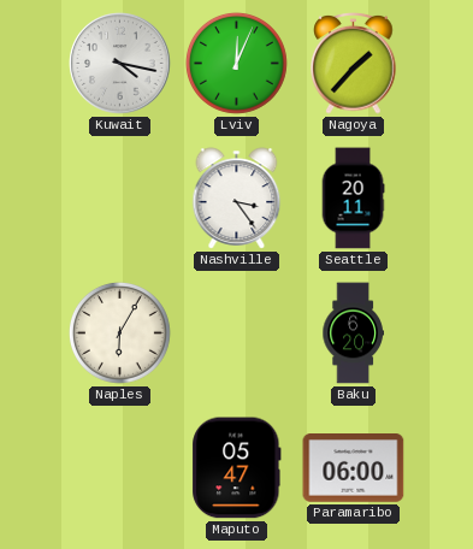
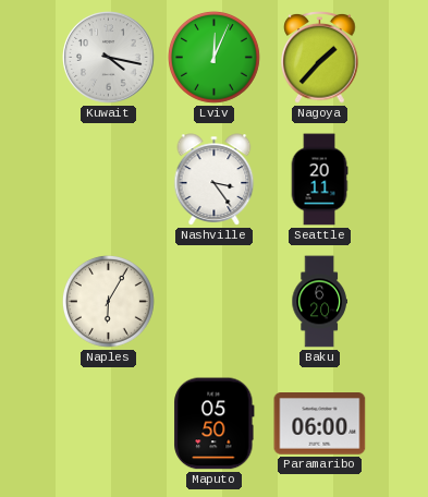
Maputo: 05:47 -> 05:50 (215, 424)
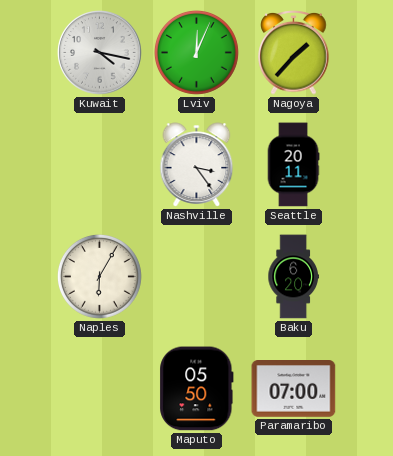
Paramaribo: 06:00 -> 07:00 (294, 389)
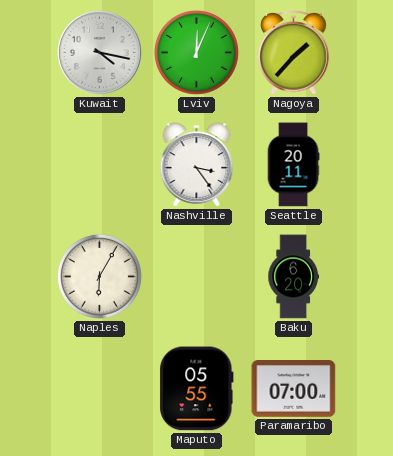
Maputo: 05:50 -> 05:55 (197, 389)
